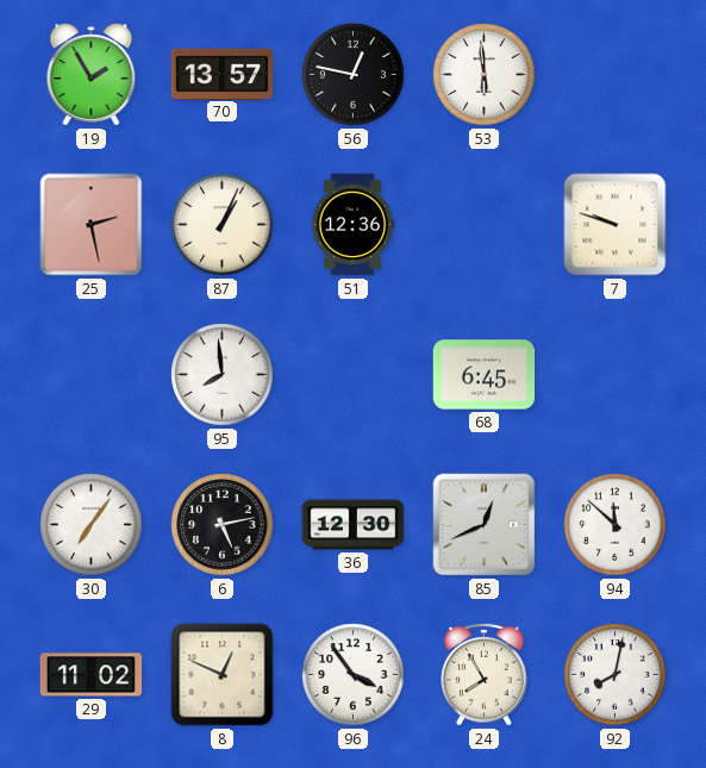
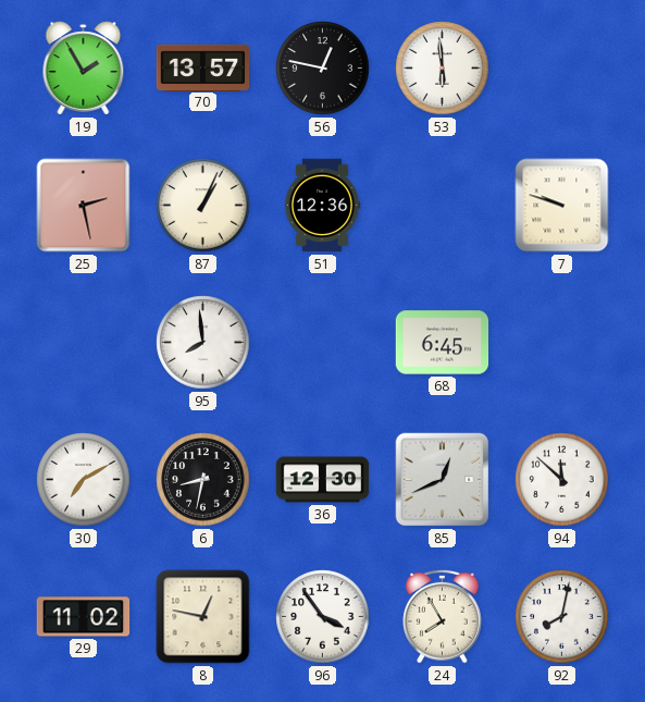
30: 7:06 -> 7:10 (84, 480)
6: 5:13 -> 8:32 (203, 480)
8: 12:49 -> 12:47 (203, 617)
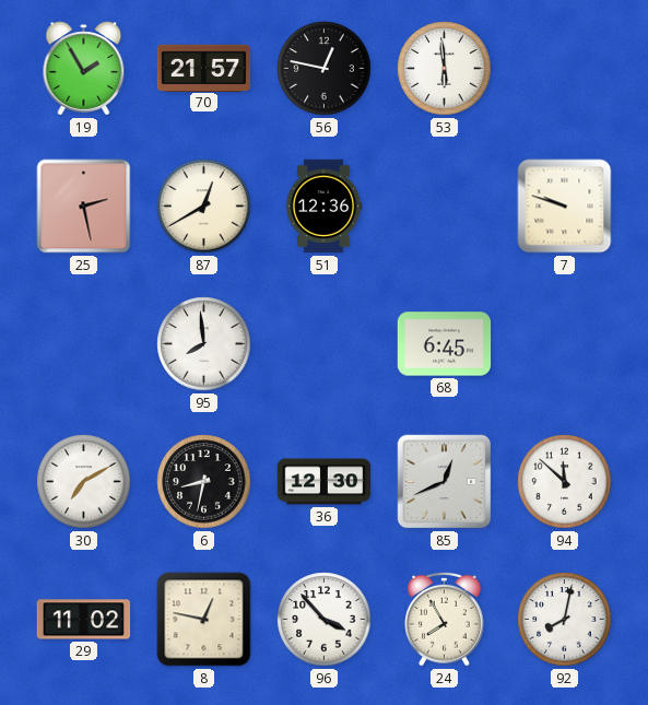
70: 13:57 -> 21:57 (204, 68)
87: 1:04 -> 12:40 (204, 207)
96: 3:54 -> 3:53 (325, 620)
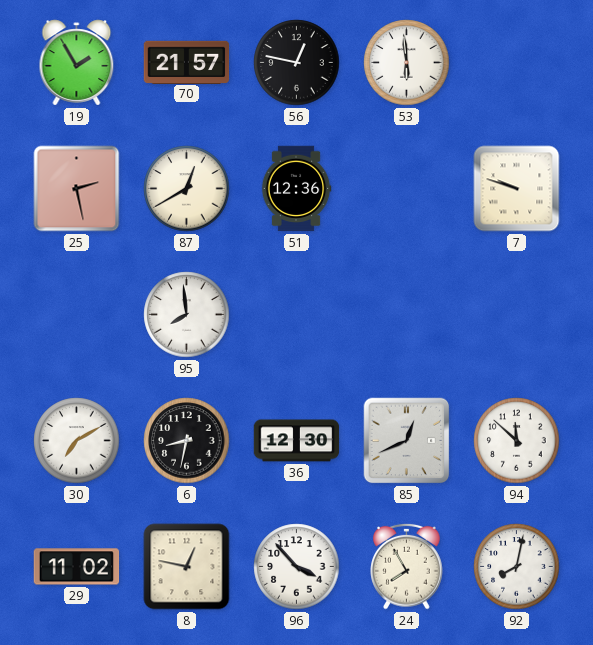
68: 6:45 -> none (445, 344)
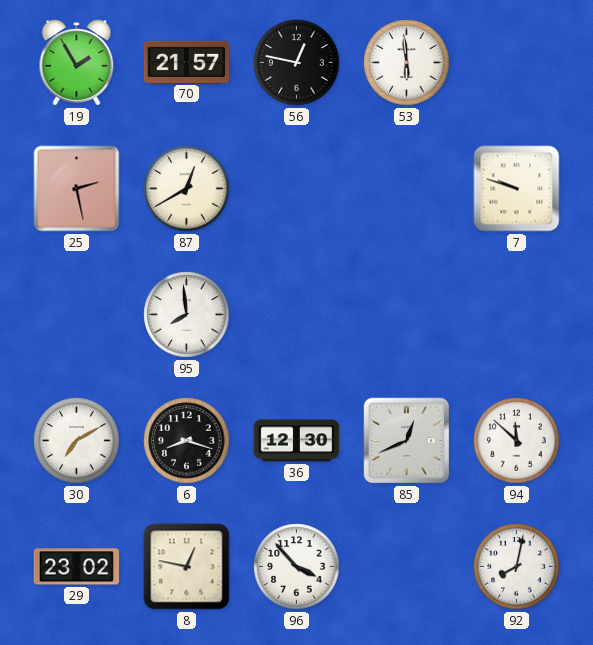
51: 12:36 -> none (296, 189)
6: 8:32 -> 8:18 (187, 441)
29: 11:02 -> 23:02 (77, 567)
24: 7:55 -> none (407, 566)
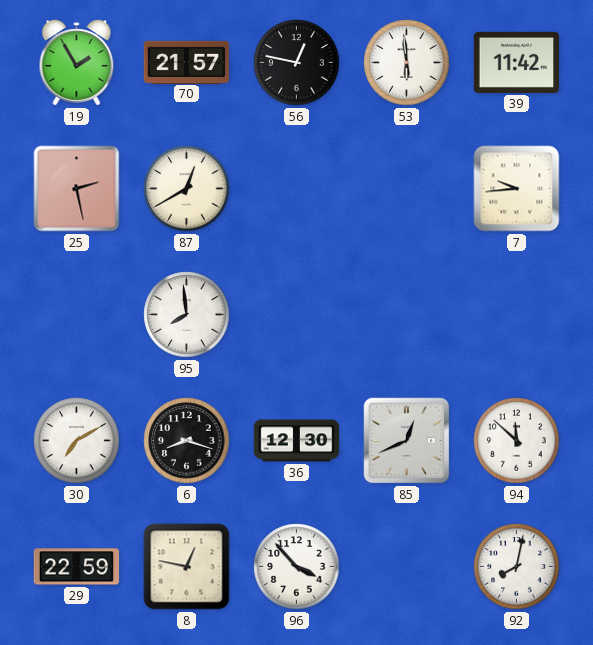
39: none -> 11:42 (517, 62)
7: 9:48 -> 9:44 (517, 189)
29: 23:02 -> 22:59 (77, 567)
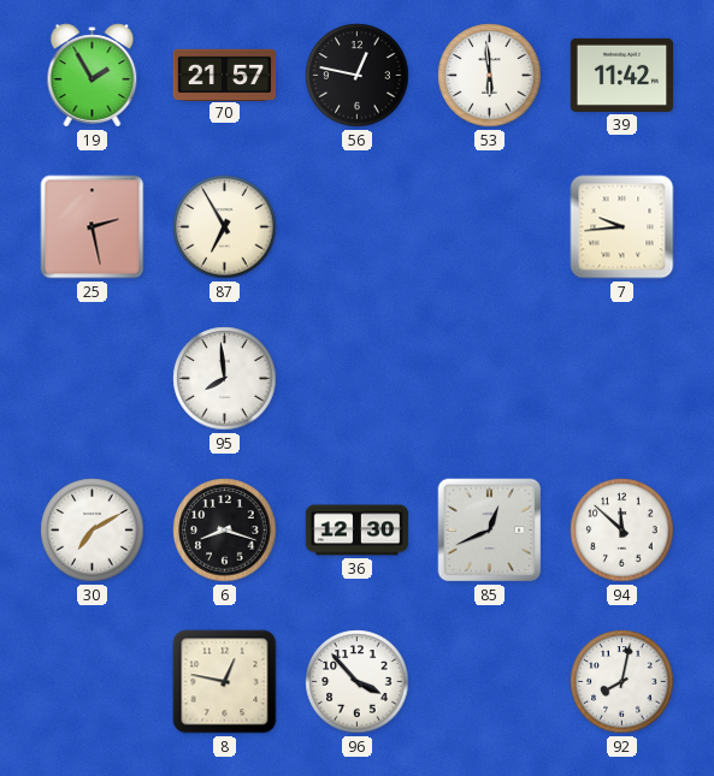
87: 12:40 -> 6:55 (225, 227)
29: 22:59 -> none (77, 567)
